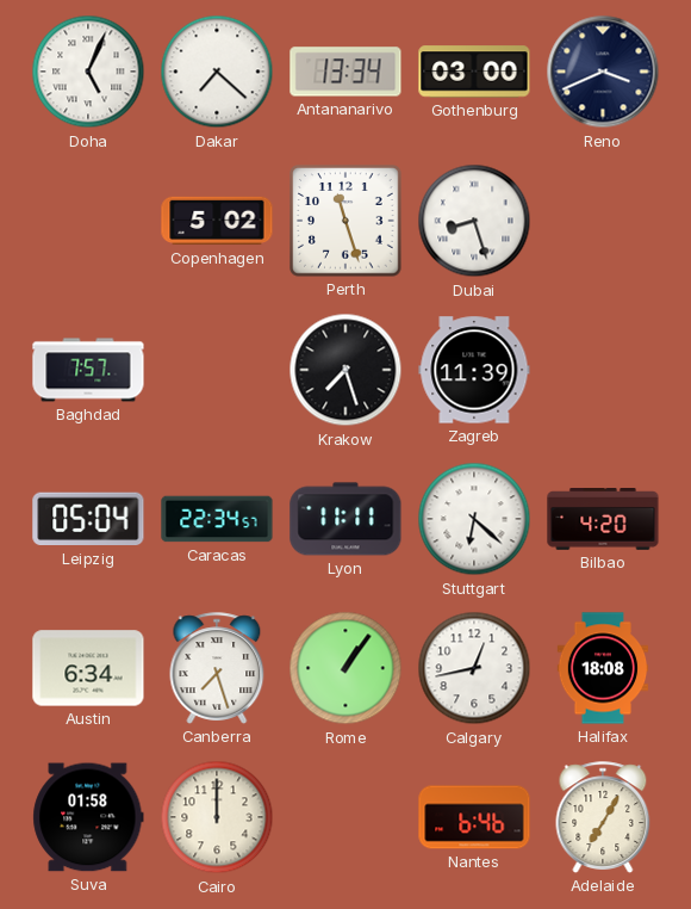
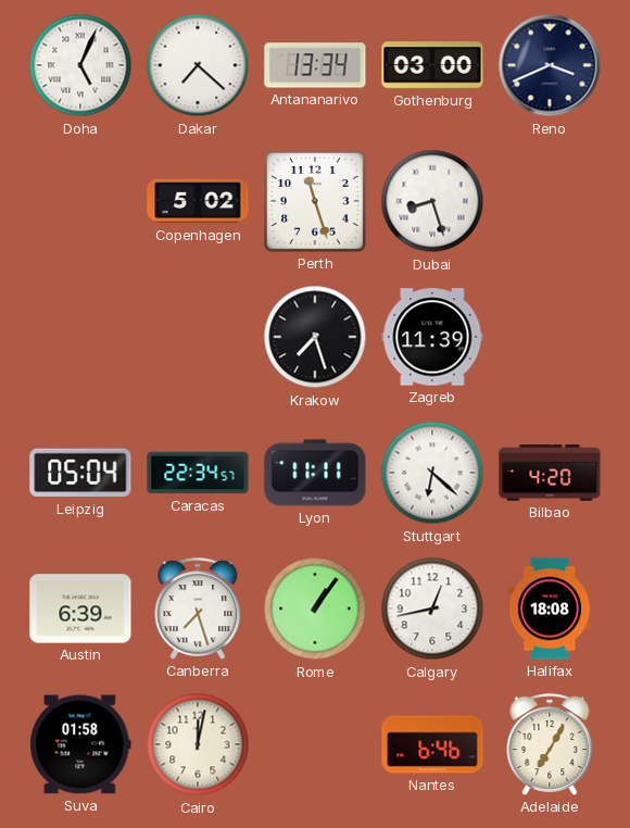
Baghdad: 7:57 -> none (88, 370)
Austin: 6:34 -> 6:39 (80, 609)
Cairo: 12:00 -> 12:02 (198, 744)
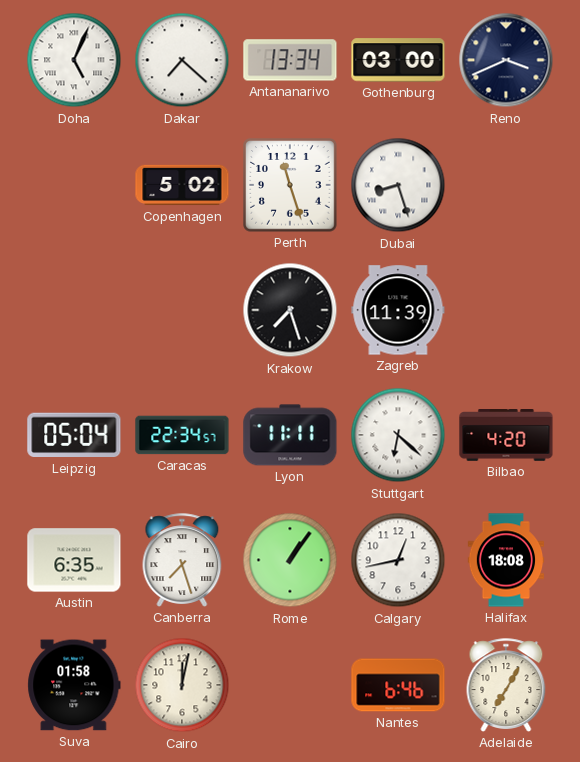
Austin: 6:39 -> 6:35 (74, 560)
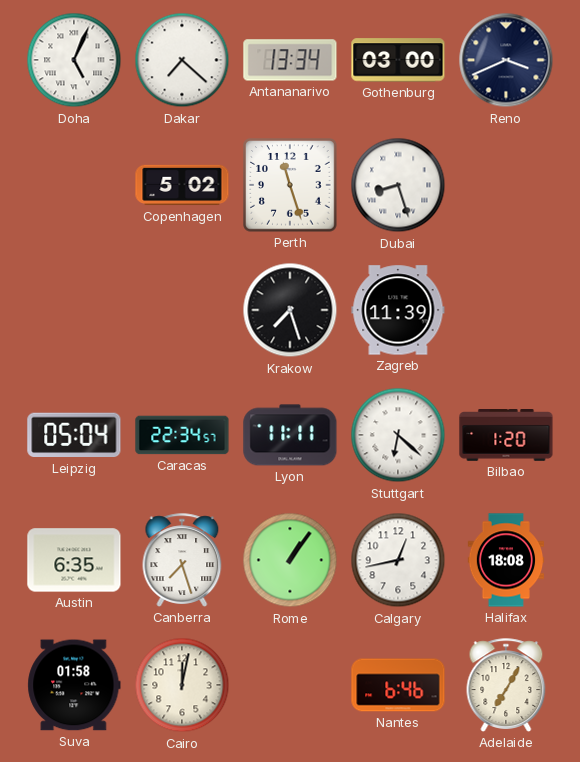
Bilbao: 4:20 -> 1:20 (506, 436)
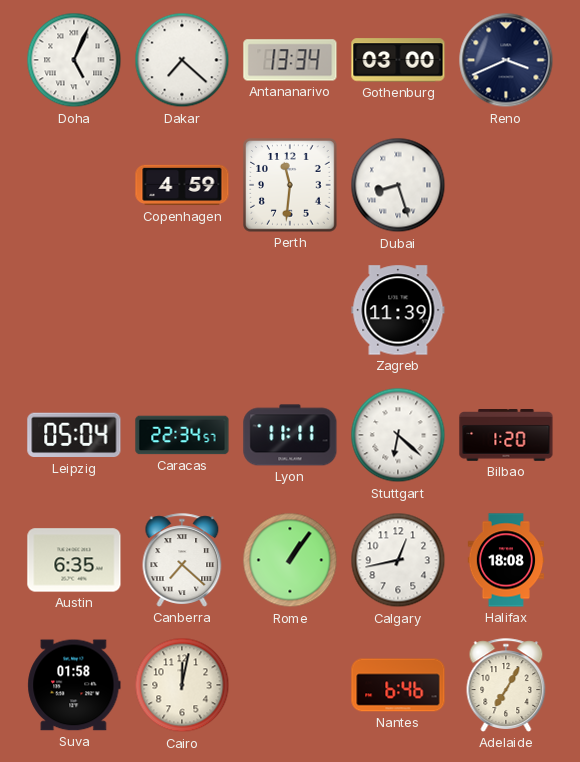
Copenhagen: 5:02 -> 4:59 (182, 185)
Perth: 11:27 -> 11:31 (290, 185)
Krakow: 7:27 -> none (290, 310)
Canberra: 7:27 -> 7:22 (182, 560)
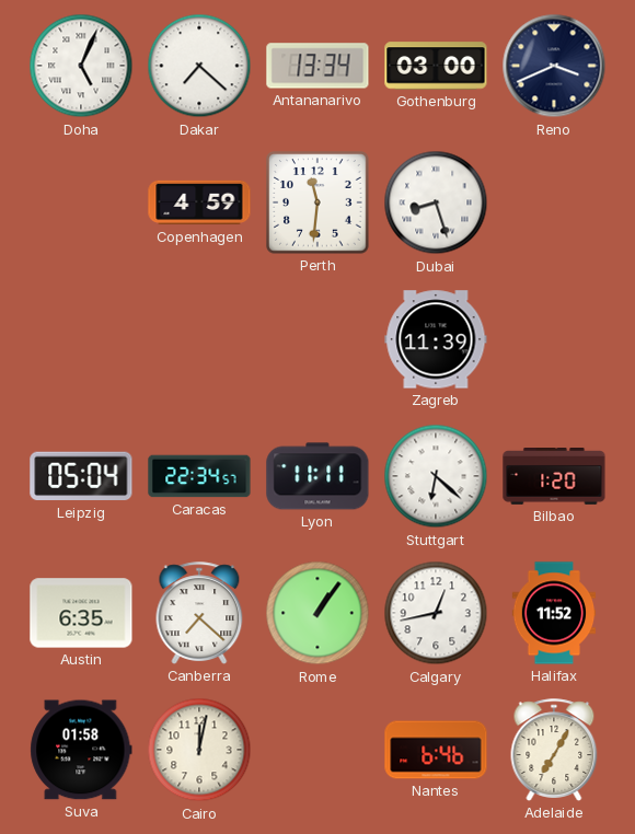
Halifax: 18:08 -> 11:52 (554, 613)
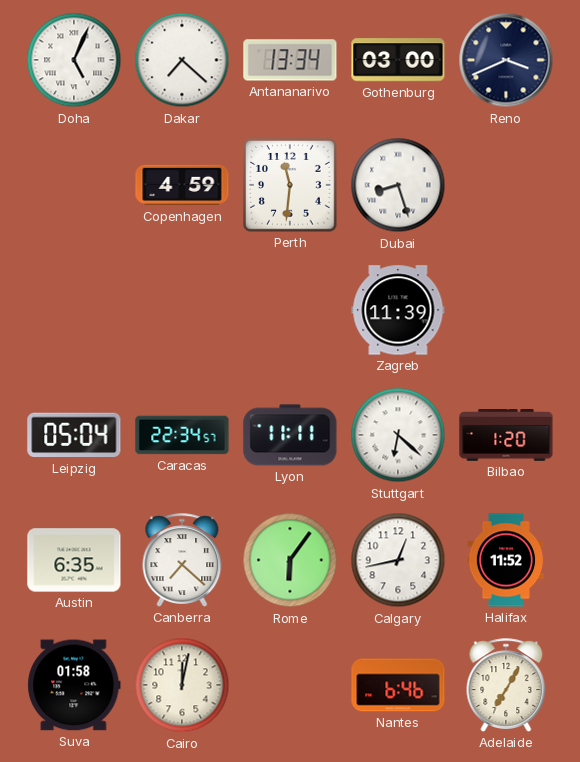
Rome: 1:06 -> 6:06 (290, 560)
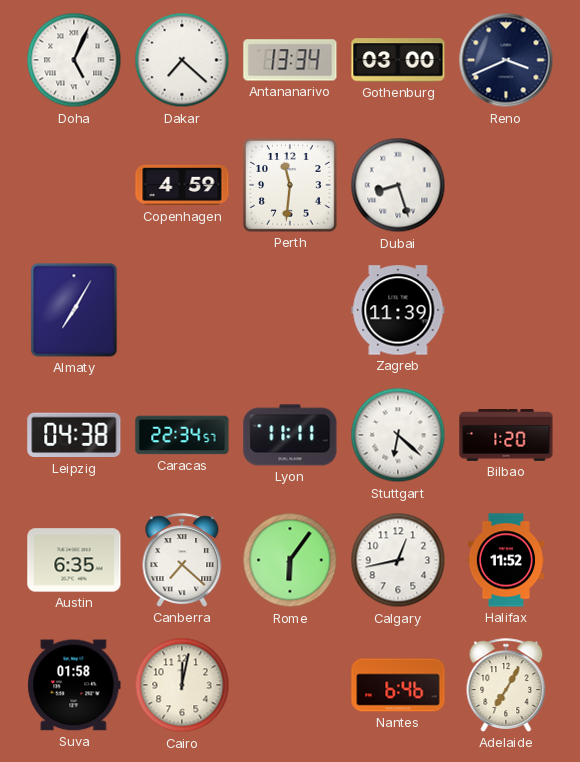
Almaty: none -> 7:05 (74, 310)
Leipzig: 05:04 -> 04:38 (74, 435)
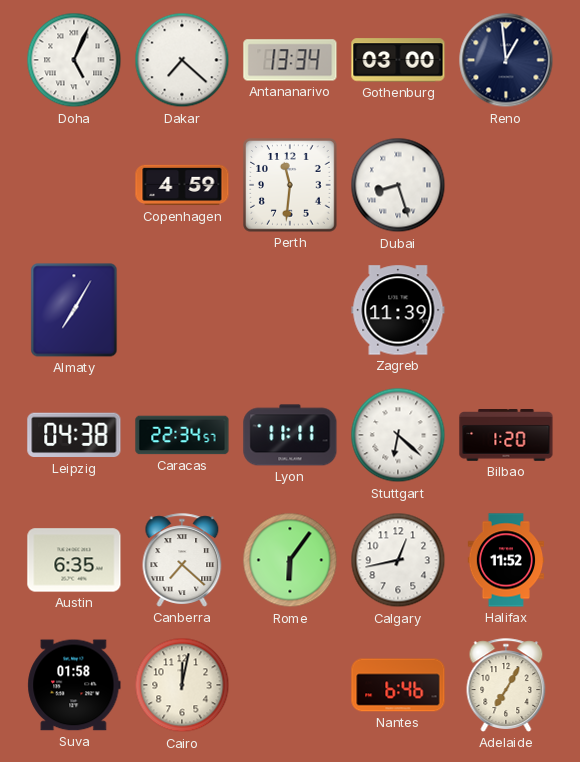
Reno: 3:41 -> 12:59 (506, 60)
